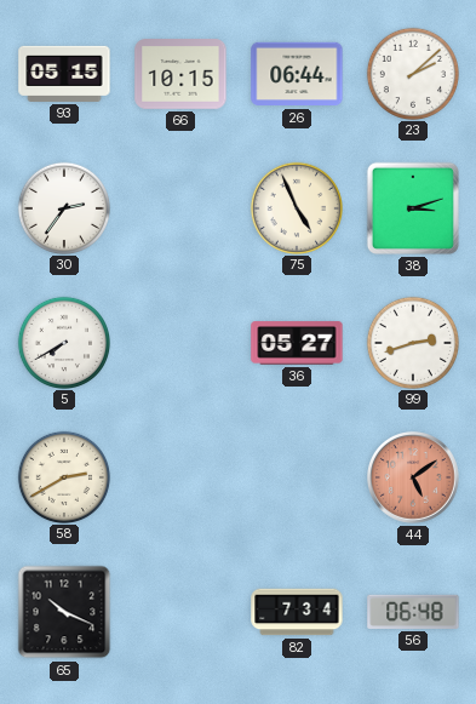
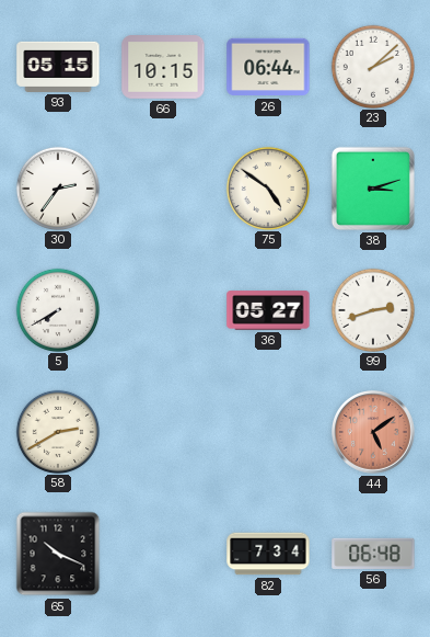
75: 4:56 -> 4:51 (267, 187)
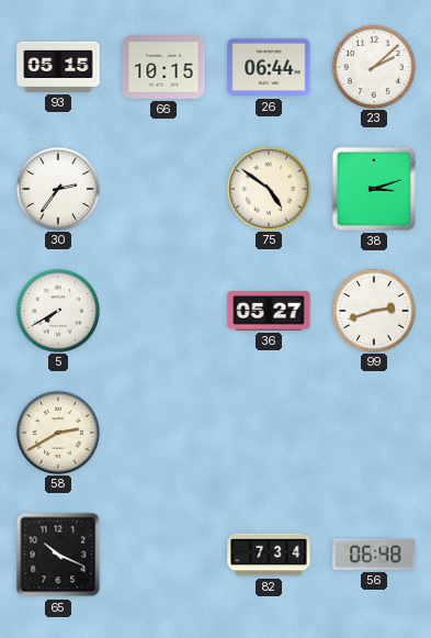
44: 5:09 -> none (374, 433)
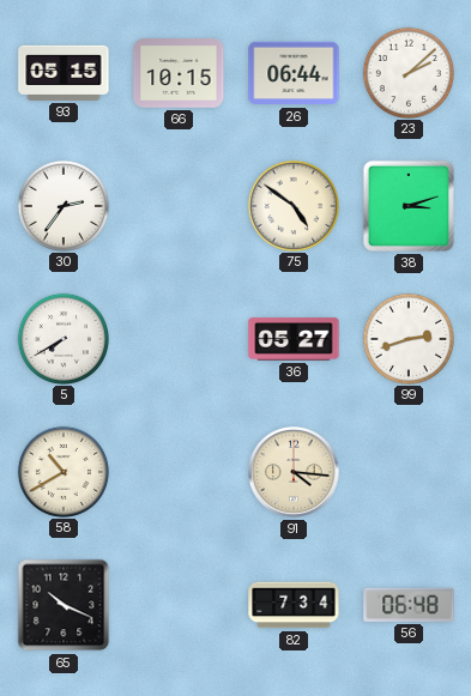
58: 2:40 -> 10:40 (62, 471)
91: none -> 4:16 (295, 473)
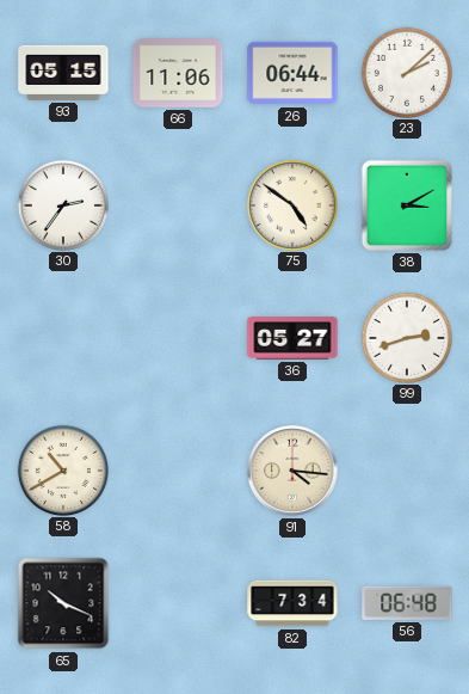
66: 10:15 -> 11:06 (178, 73)
38: 3:12 -> 3:10 (407, 205)
5: 7:40 -> none (62, 338)
